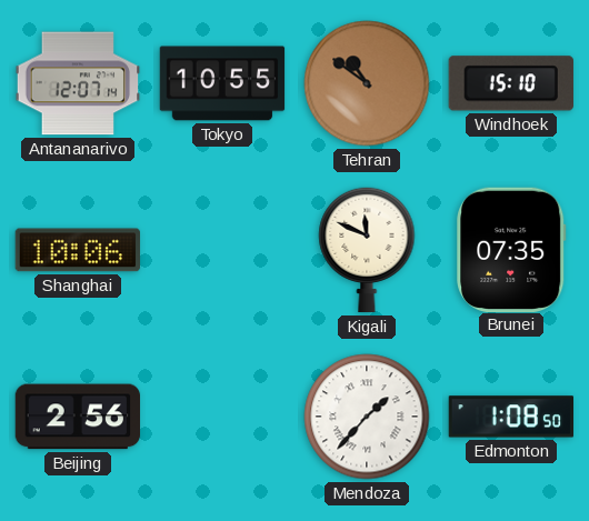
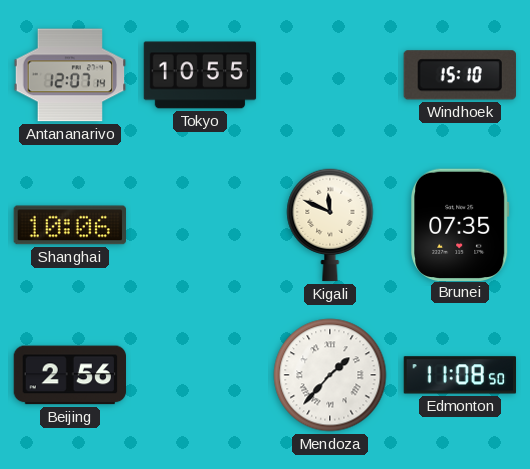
Tehran: 10:51 -> none (367, 83)
Edmonton: 1:08 -> 11:08 (460, 375)
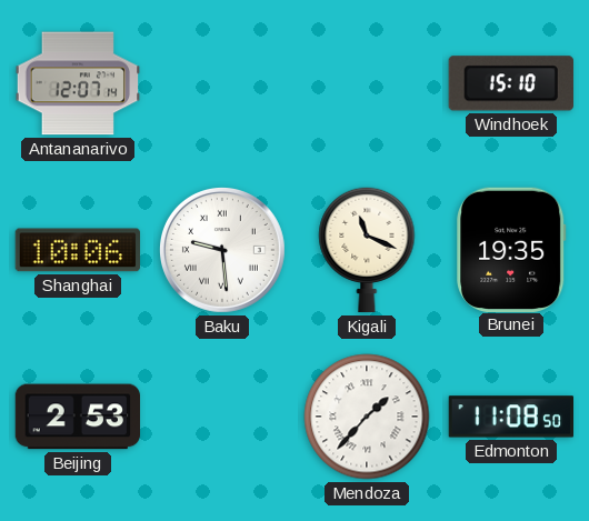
Tokyo: 10:55 -> none (200, 75)
Baku: none -> 9:29 (222, 250)
Kigali: 11:49 -> 11:19 (367, 250)
Brunei: 07:35 -> 19:35 (511, 249)
Beijing: 2:56 -> 2:53 (78, 417)
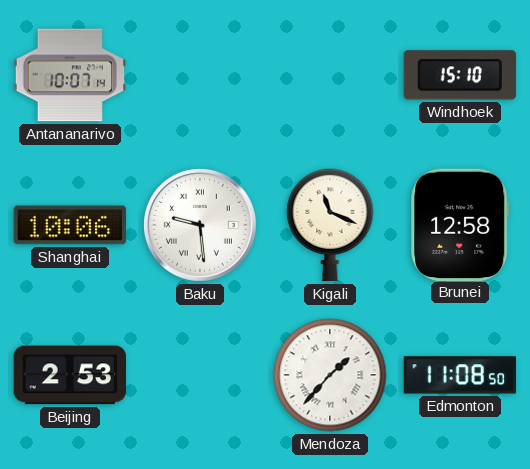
Antananarivo: 12:07 -> 10:07 (70, 75)
Brunei: 19:35 -> 12:58 (460, 224)
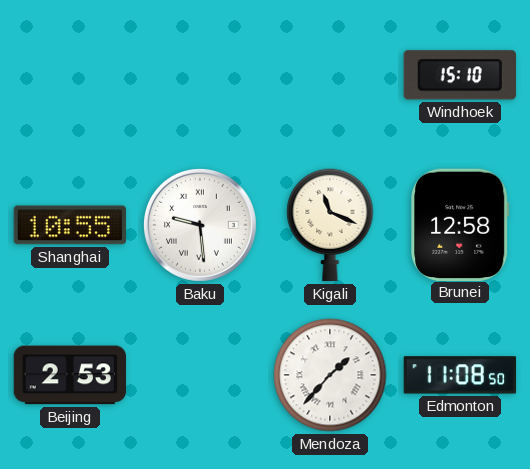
Antananarivo: 10:07 -> none (70, 75)
Shanghai: 10:06 -> 10:55 (69, 225)
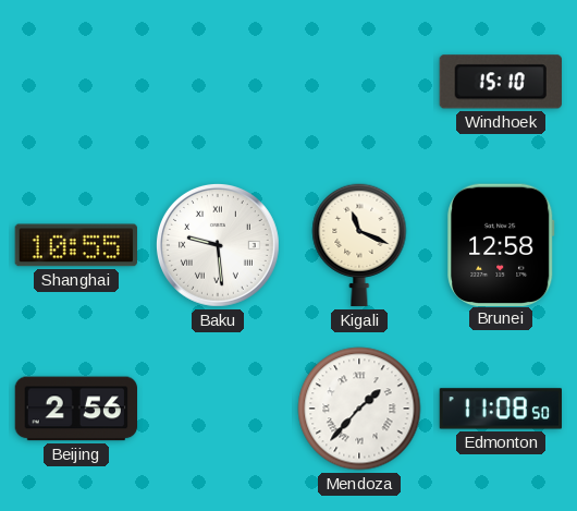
Beijing: 2:53 -> 2:56 (76, 409)
